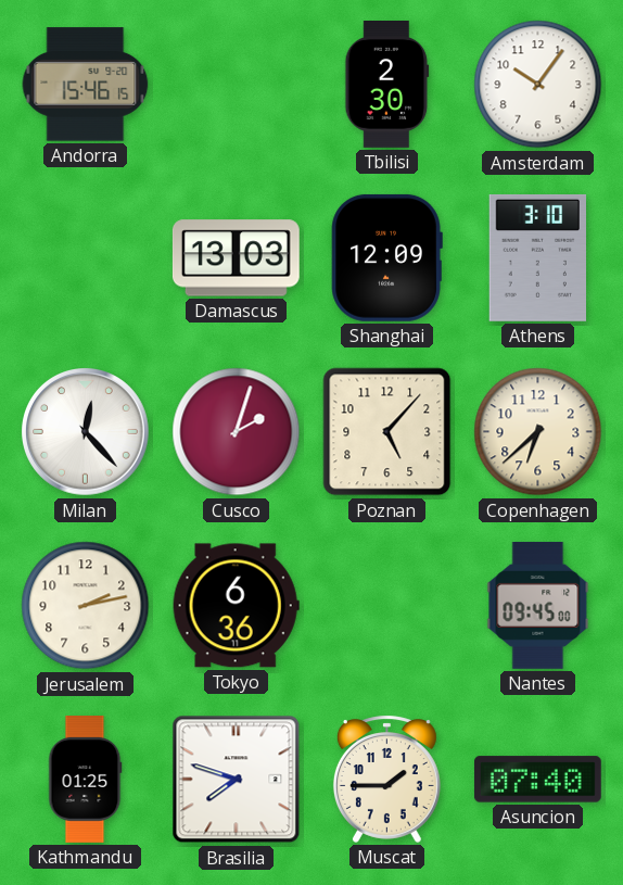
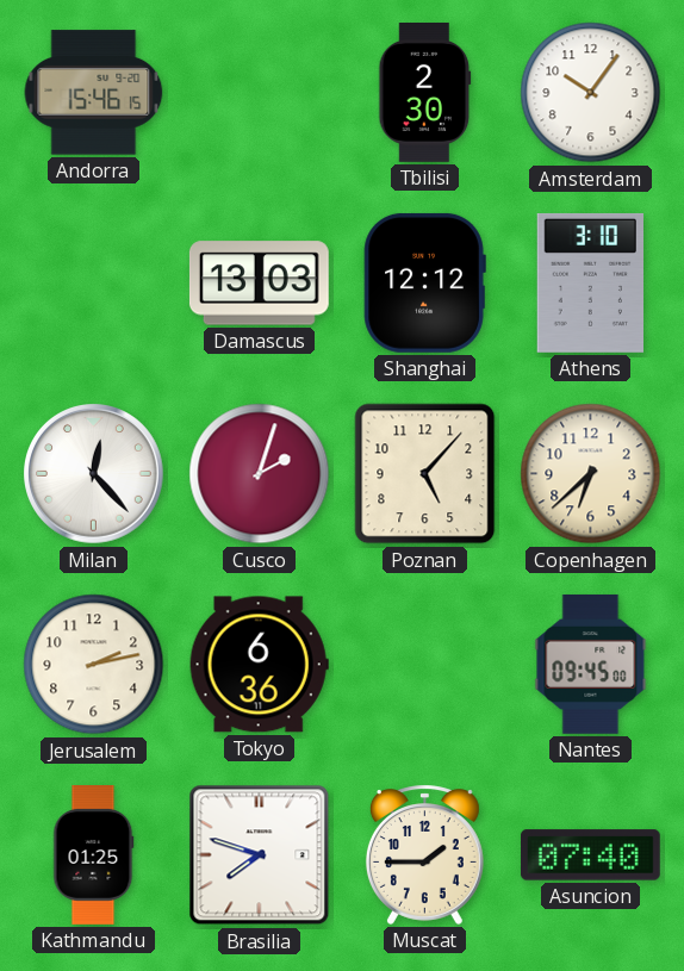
Shanghai: 12:09 -> 12:12 (424, 282)
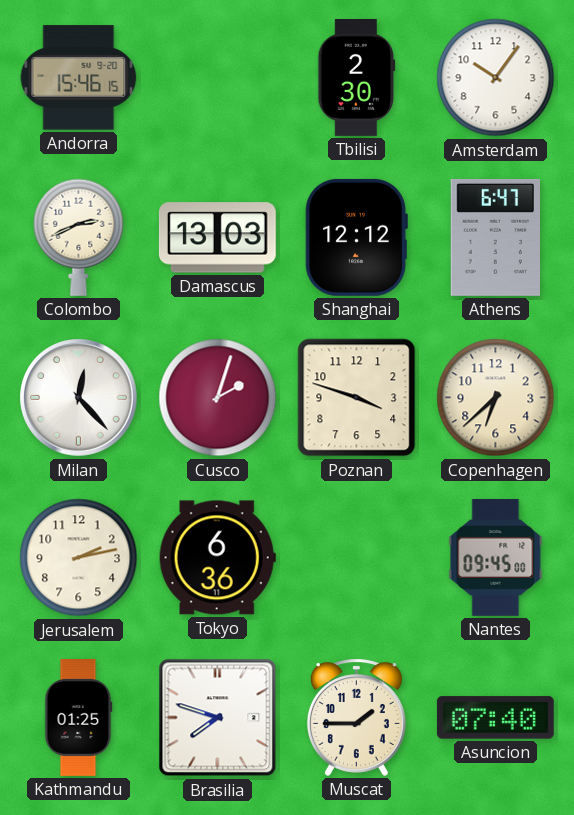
Colombo: none -> 2:41 (79, 237)
Athens: 3:10 -> 6:47 (495, 237)
Poznan: 5:07 -> 3:48 (357, 398)
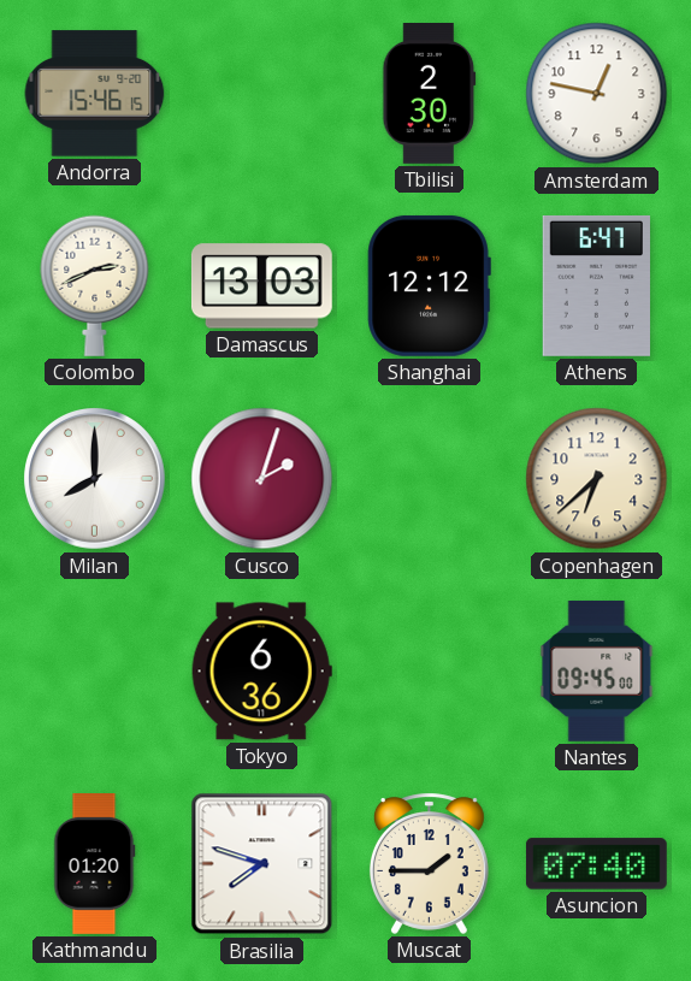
Amsterdam: 10:06 -> 12:47 (597, 94)
Milan: 12:23 -> 8:00 (95, 479)
Poznan: 3:48 -> none (357, 398)
Jerusalem: 2:13 -> none (79, 558)
Kathmandu: 01:25 -> 01:20 (94, 864)
